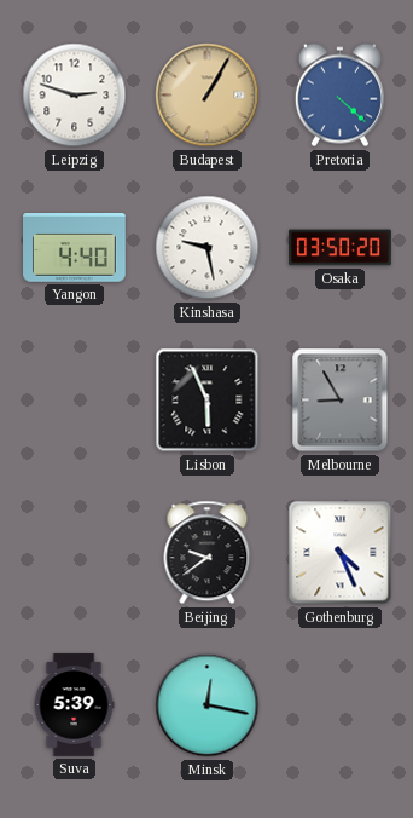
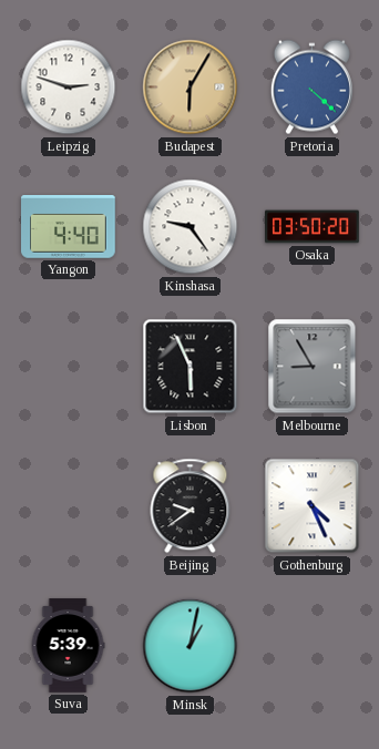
Budapest: 1:05 -> 6:05 (191, 88)
Kinshasa: 9:28 -> 9:24 (191, 227)
Minsk: 12:17 -> 1:02 (191, 646)
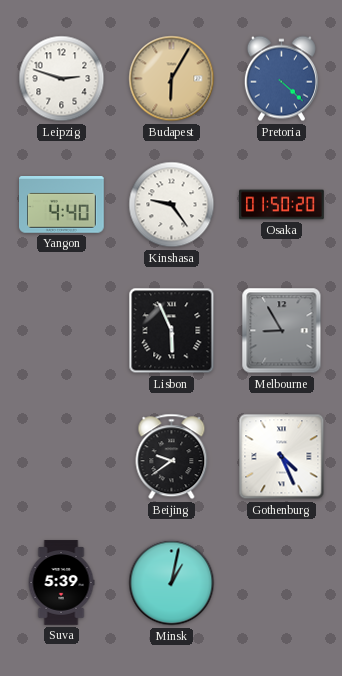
Osaka: 03:50 -> 01:50 (282, 205)
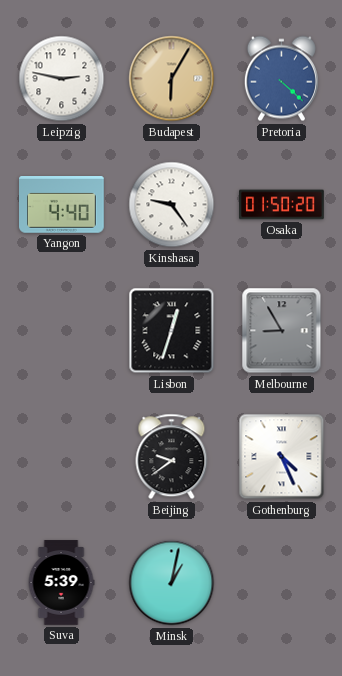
Leipzig: 2:48 -> 2:47 (62, 79)
Lisbon: 5:56 -> 12:33 (172, 331)
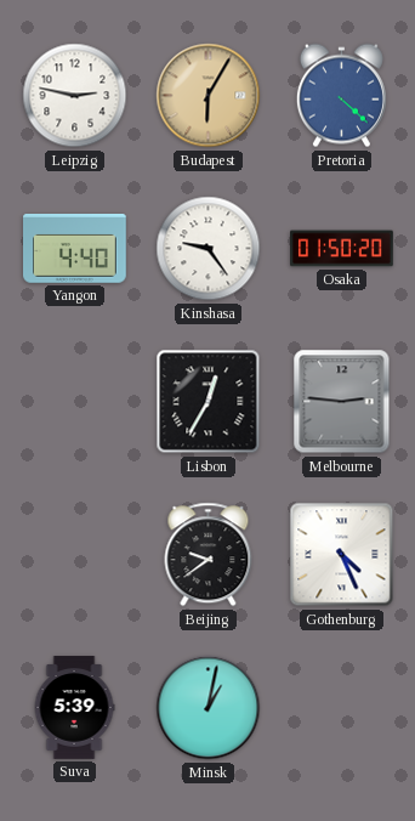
Lisbon: 12:33 -> 12:35 (209, 402)
Melbourne: 8:55 -> 2:46 (342, 402)
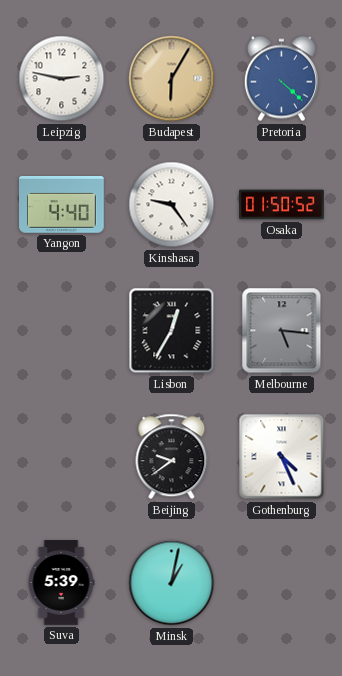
Osaka: 01:50:20 -> 01:50:52 (282, 205)
Melbourne: 2:46 -> 5:16 (282, 331)
